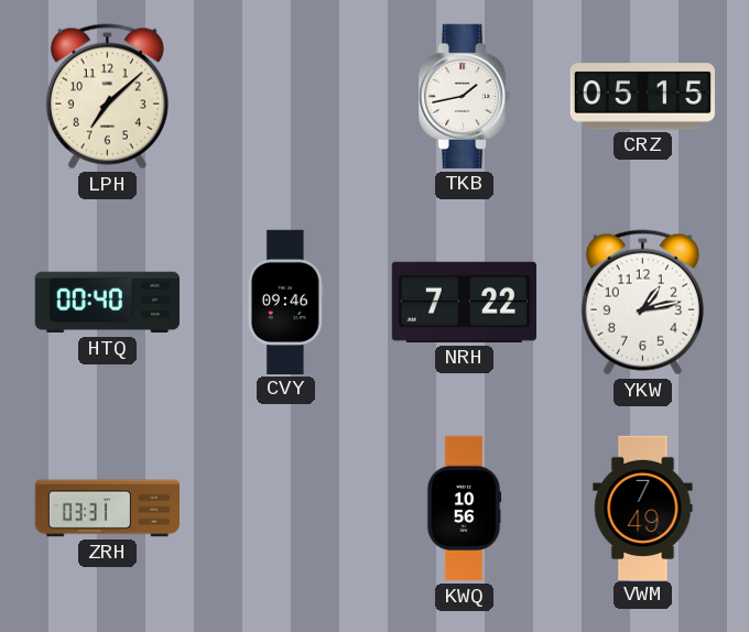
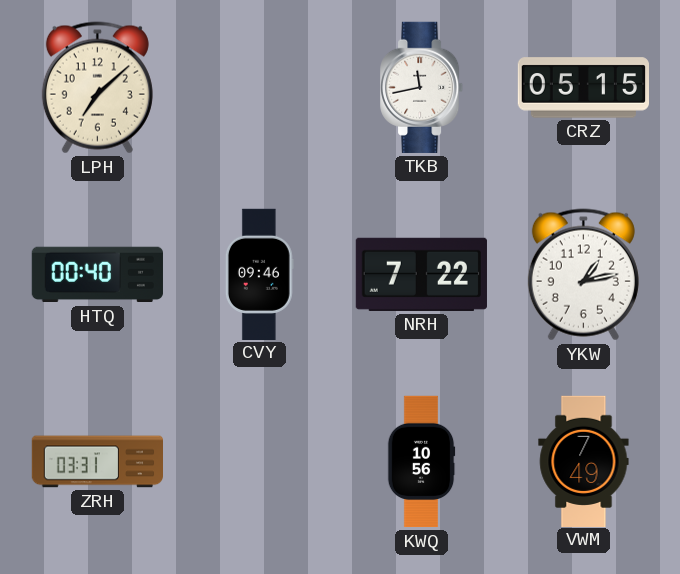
TKB: 1:43 -> 11:43 (423, 87)
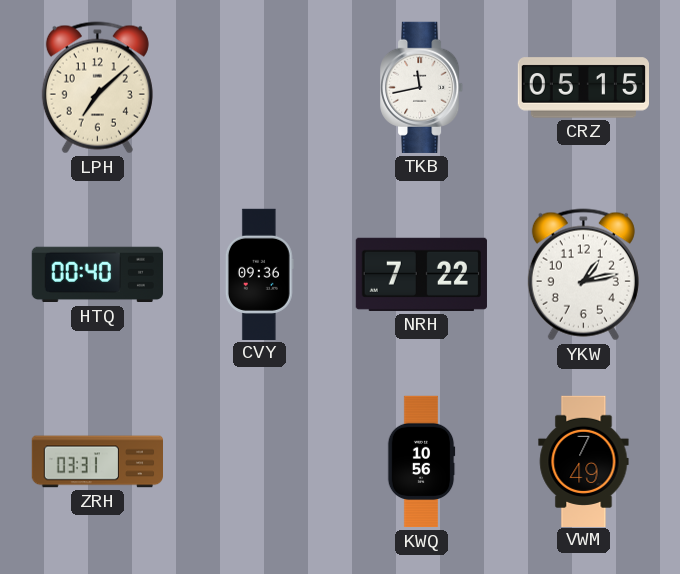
CVY: 09:46 -> 09:36 (259, 274)
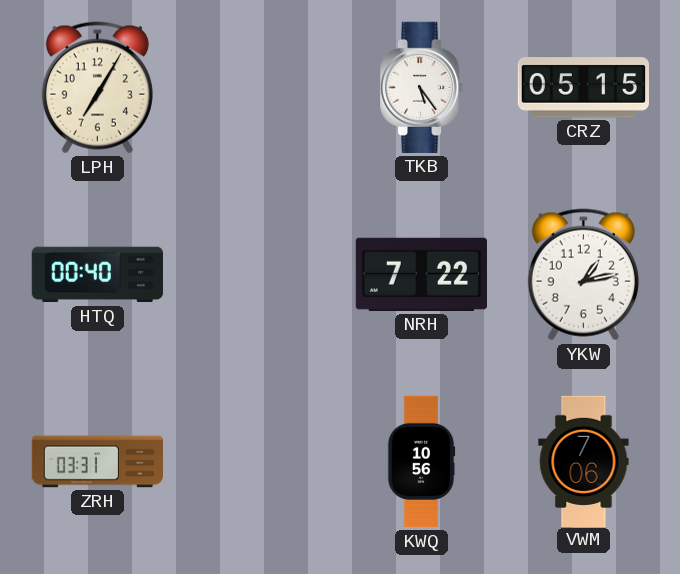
LPH: 7:08 -> 7:05 (97, 88)
TKB: 11:43 -> 5:24 (423, 87)
CVY: 09:36 -> none (259, 274)
VWM: 7:49 -> 7:06 (584, 461)
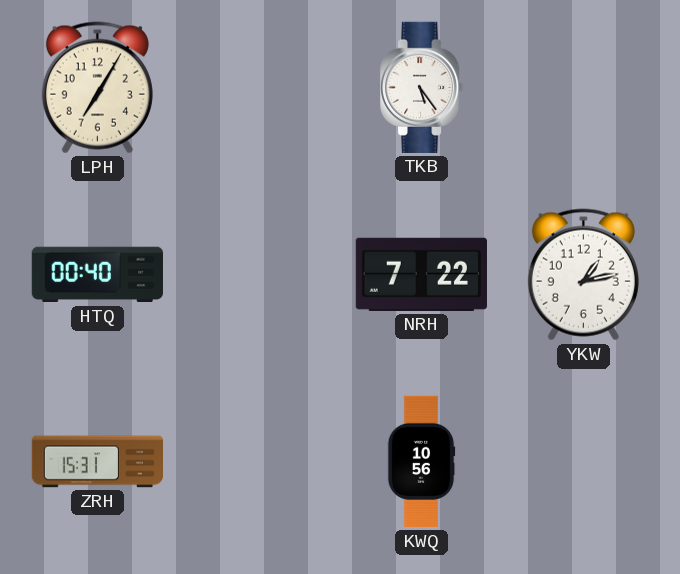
CRZ: 05:15 -> none (583, 88)
ZRH: 03:31 -> 15:31 (98, 462)
VWM: 7:06 -> none (584, 461)
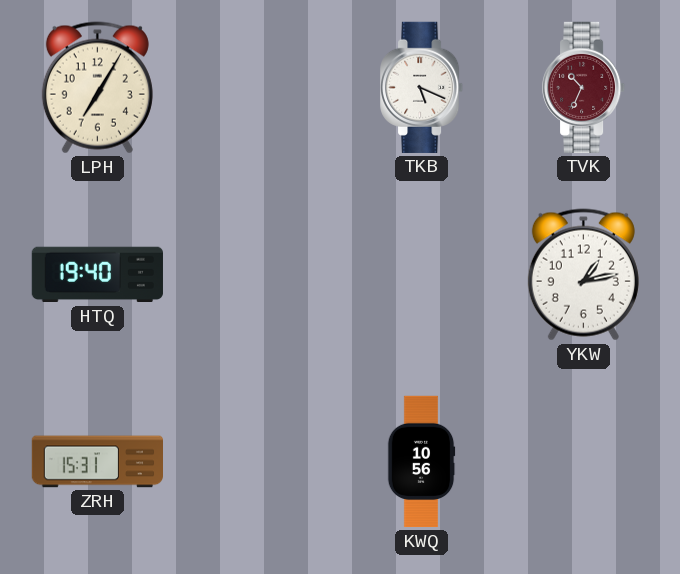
TKB: 5:24 -> 5:19 (423, 87)
TVK: none -> 10:34 (585, 87)
HTQ: 00:40 -> 19:40 (97, 275)
NRH: 7:22 -> none (421, 274)
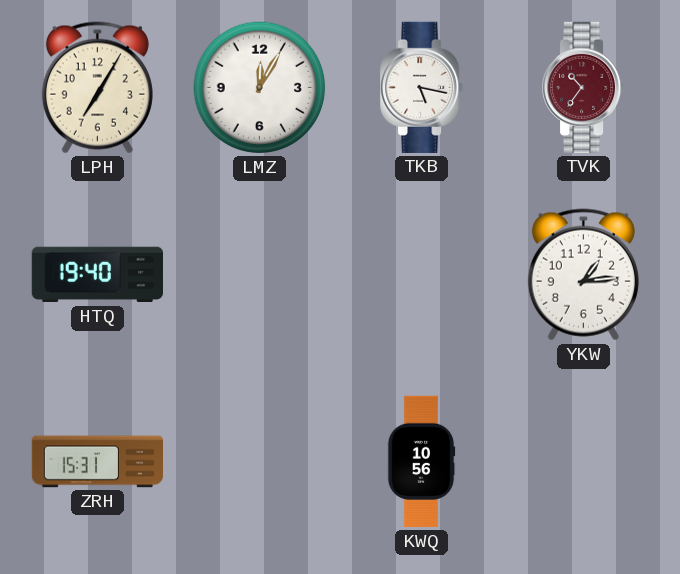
LMZ: none -> 12:05 (260, 88)
TKB: 5:19 -> 5:17 (423, 87)
TVK: 10:34 -> 10:36 (585, 87)
YKW: 1:13 -> 1:14 (583, 275)
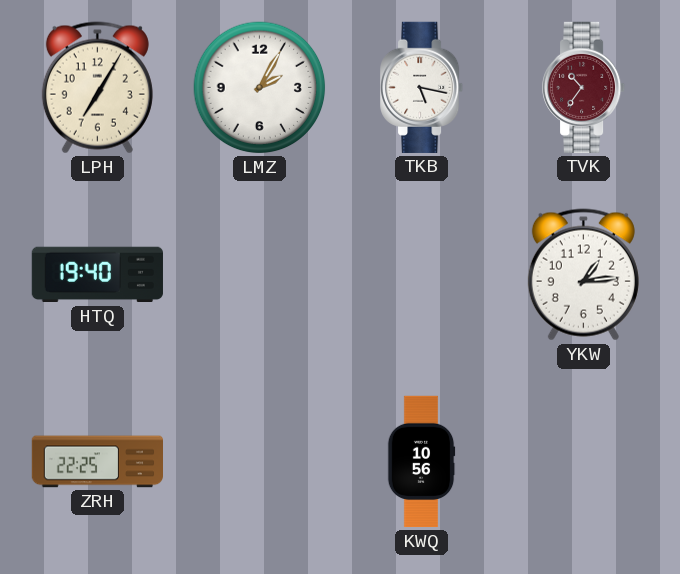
LMZ: 12:05 -> 2:05 (260, 88)
ZRH: 15:31 -> 22:25 (98, 462)
